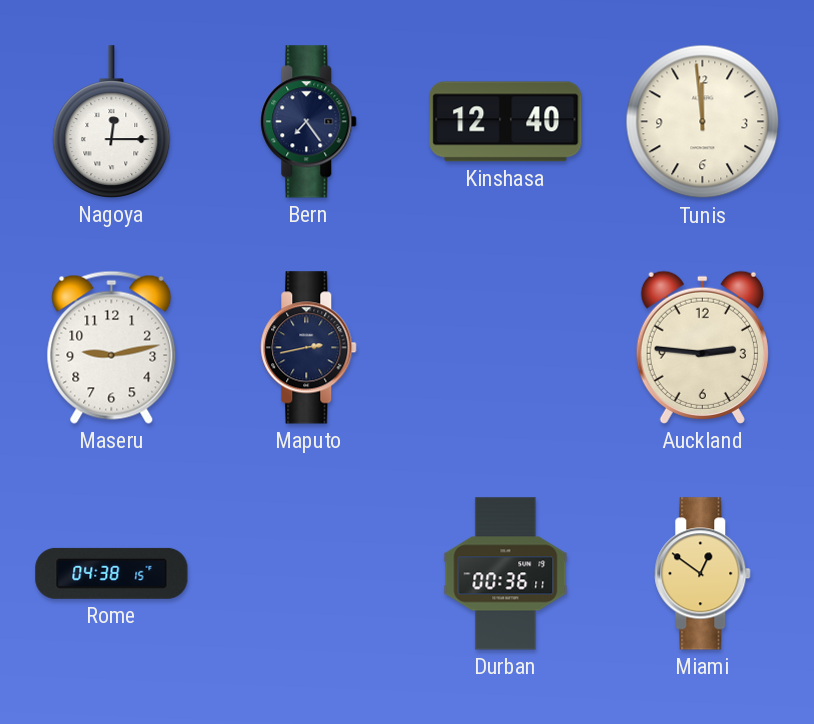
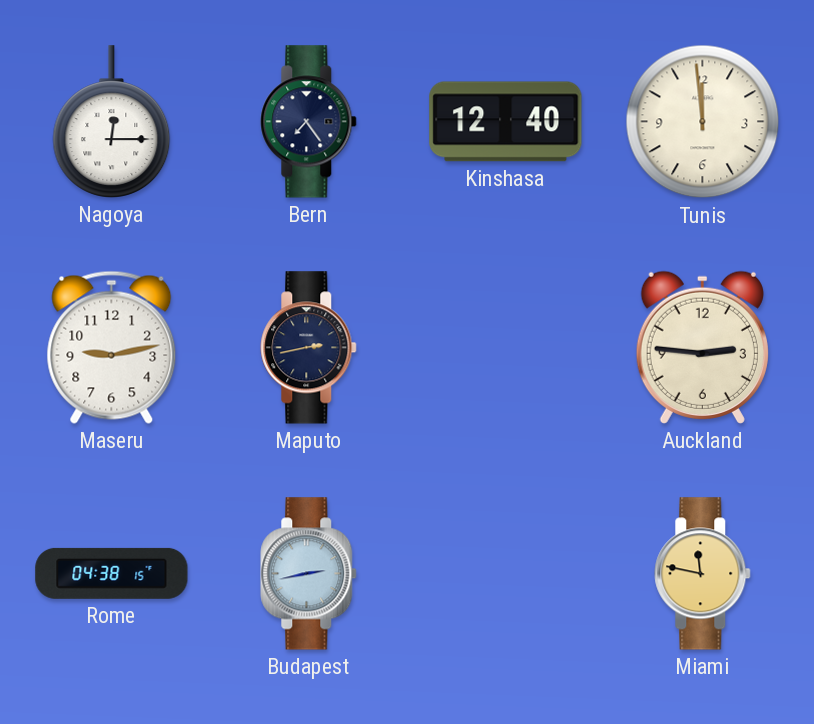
Budapest: none -> 2:43 (309, 574)
Durban: 00:36 -> none (506, 574)
Miami: 12:51 -> 11:47 (703, 574)
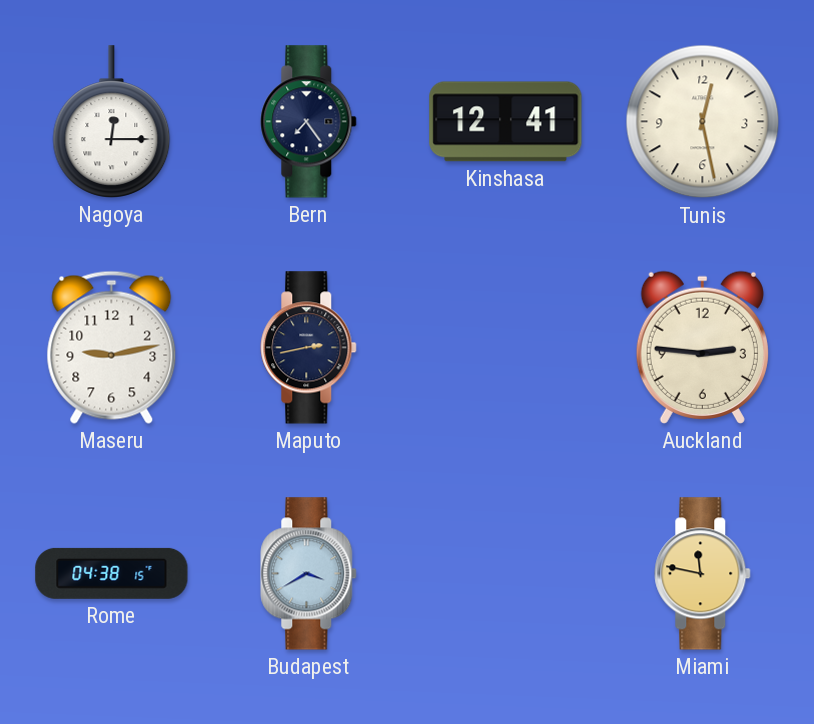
Kinshasa: 12:40 -> 12:41 (506, 122)
Tunis: 11:59 -> 12:28 (703, 122)
Budapest: 2:43 -> 3:40 (309, 574)
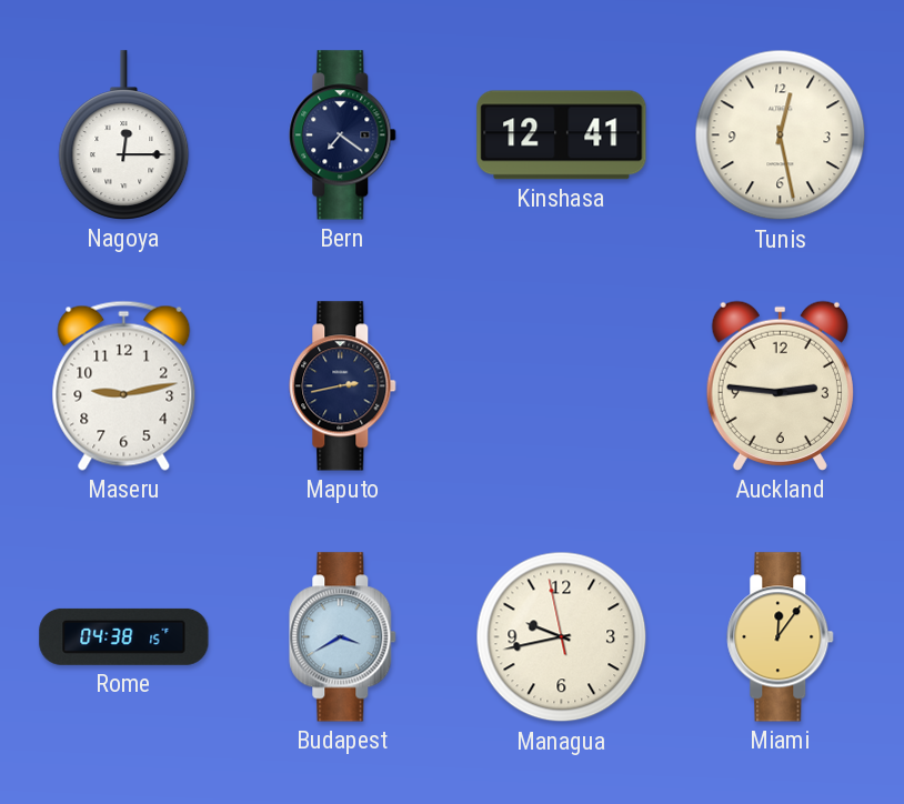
Bern: 7:24 -> 7:21 (343, 135)
Managua: none -> 9:42 (562, 637)
Miami: 11:47 -> 12:06 (781, 637)
